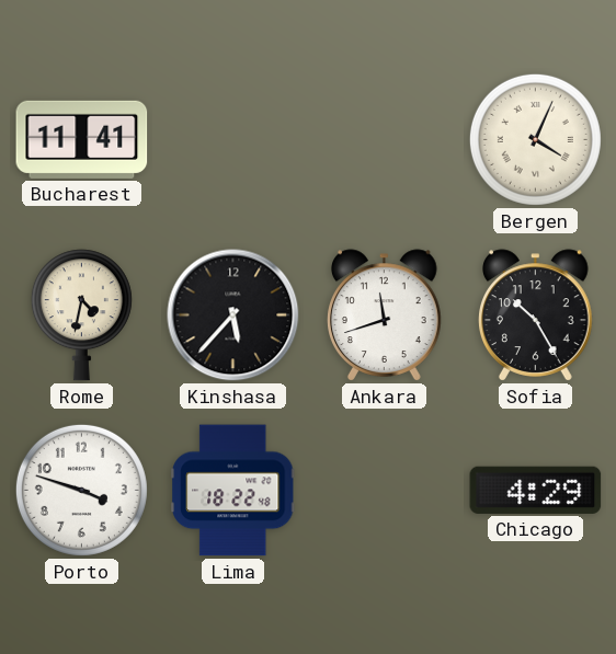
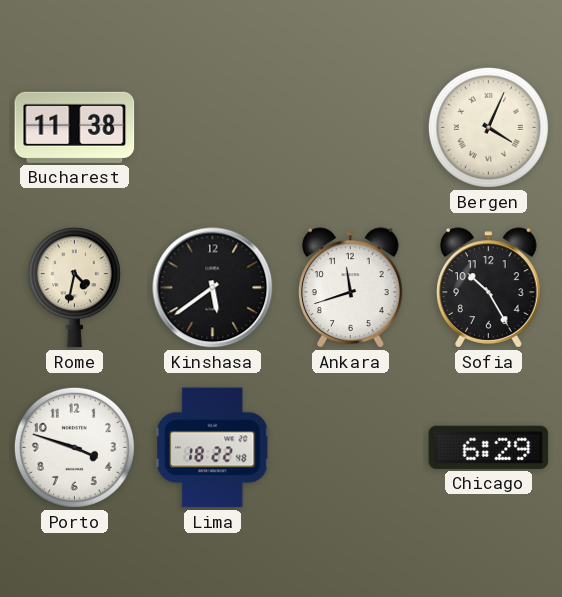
Bucharest: 11:41 -> 11:38 (75, 127)
Kinshasa: 5:37 -> 5:39 (213, 288)
Chicago: 4:29 -> 6:29 (489, 447)
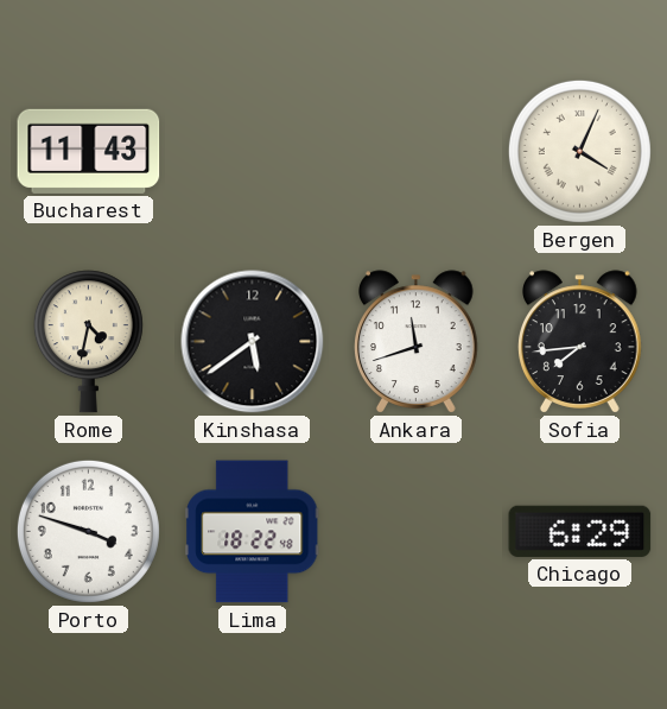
Bucharest: 11:38 -> 11:43 (89, 151)
Sofia: 10:25 -> 7:44 (580, 342)
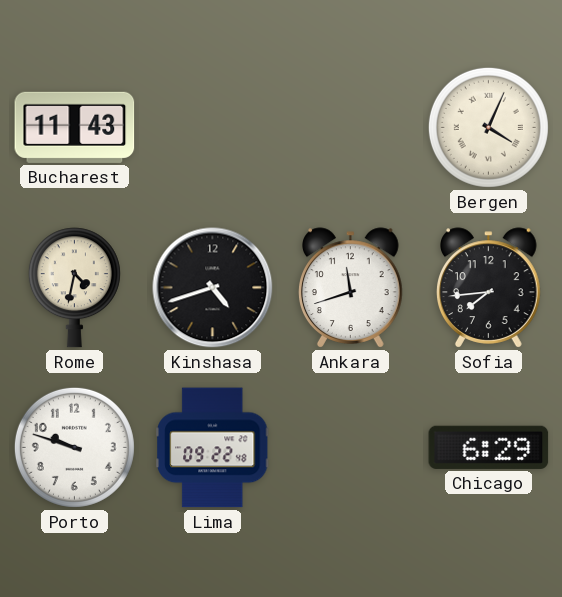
Kinshasa: 5:39 -> 4:42 (213, 288)
Porto: 3:48 -> 9:48 (74, 447)
Lima: 18:22 -> 09:22 (213, 448)
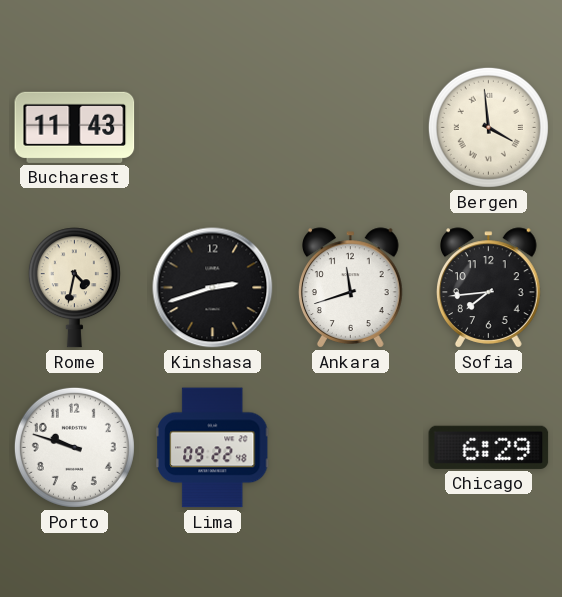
Bergen: 4:04 -> 3:59 (488, 127)
Kinshasa: 4:42 -> 2:42 (213, 288)
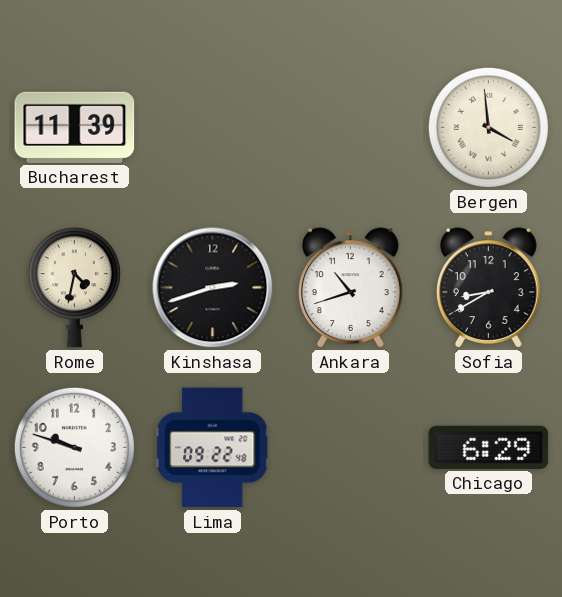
Bucharest: 11:43 -> 11:39 (75, 127)
Ankara: 11:42 -> 10:42 (351, 288)
Sofia: 7:44 -> 8:40 (489, 288)
